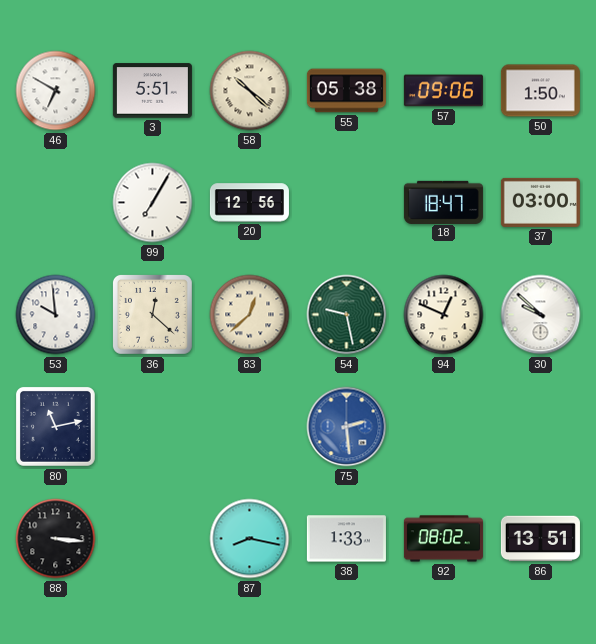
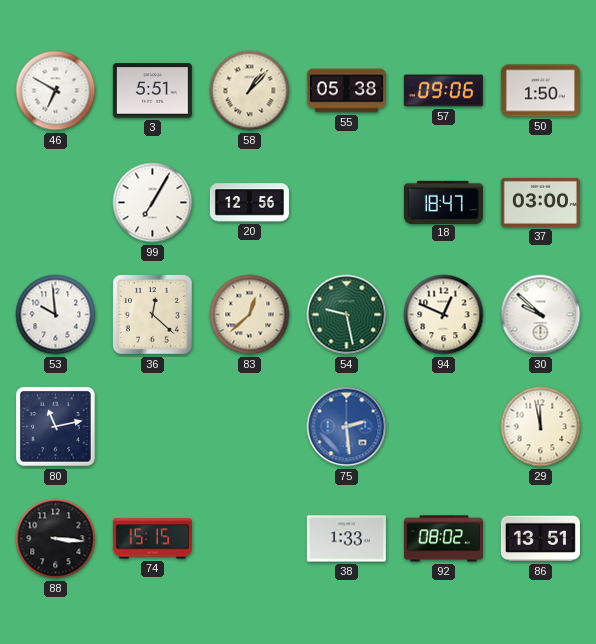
58: 10:22 -> 1:07 (250, 91)
29: none -> 11:58 (541, 427)
74: none -> 15:15 (152, 539)
87: 8:17 -> none (250, 539)
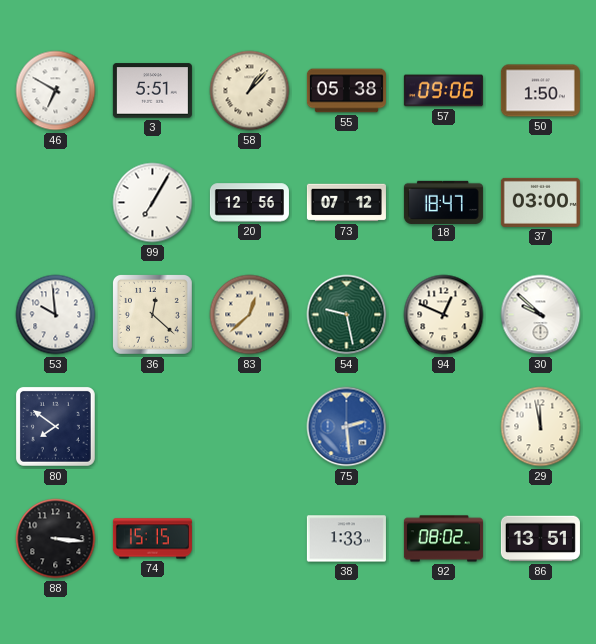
73: none -> 07:12 (346, 203)
80: 11:13 -> 7:51 (55, 426)
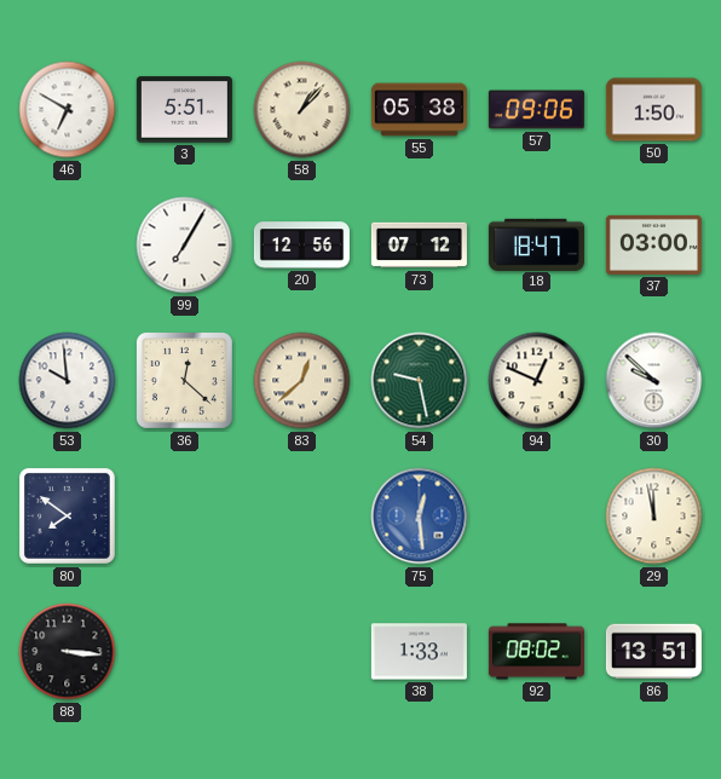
75: 2:29 -> 12:29 (420, 517)
74: 15:15 -> none (152, 539)
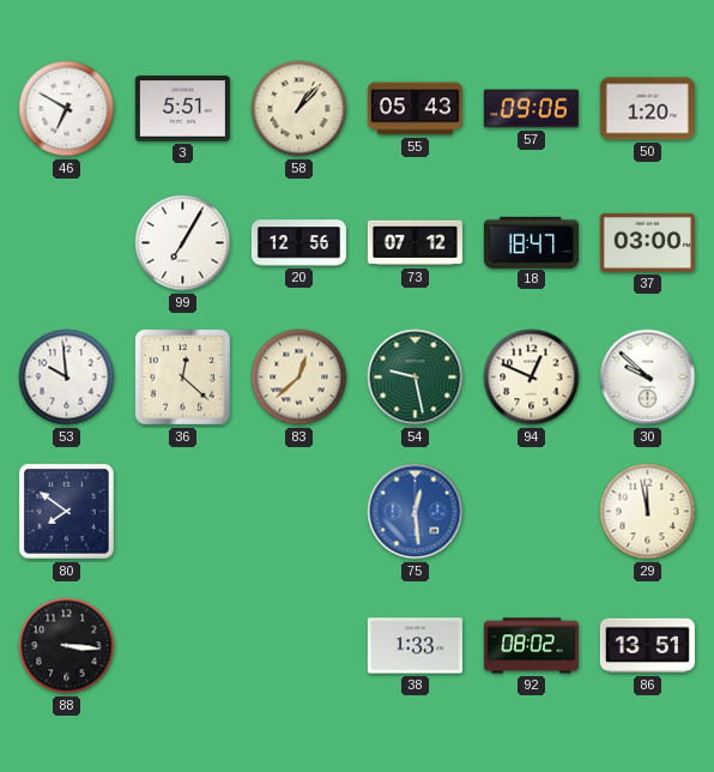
55: 05:38 -> 05:43 (415, 109)
50: 1:50 -> 1:20 (647, 109)
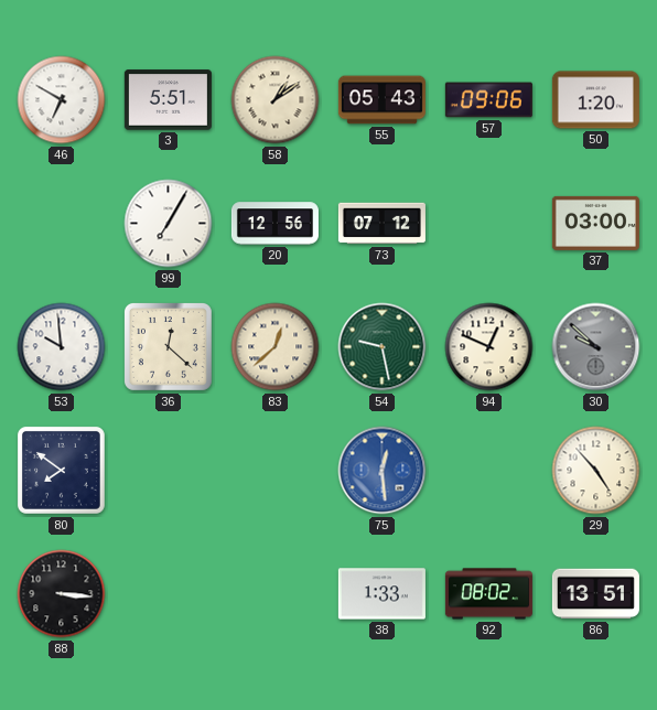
58: 1:07 -> 1:09 (276, 100)
18: 18:47 -> none (531, 242)
30 dial: white -> grey (596, 347)
29: 11:58 -> 4:53 (596, 471)
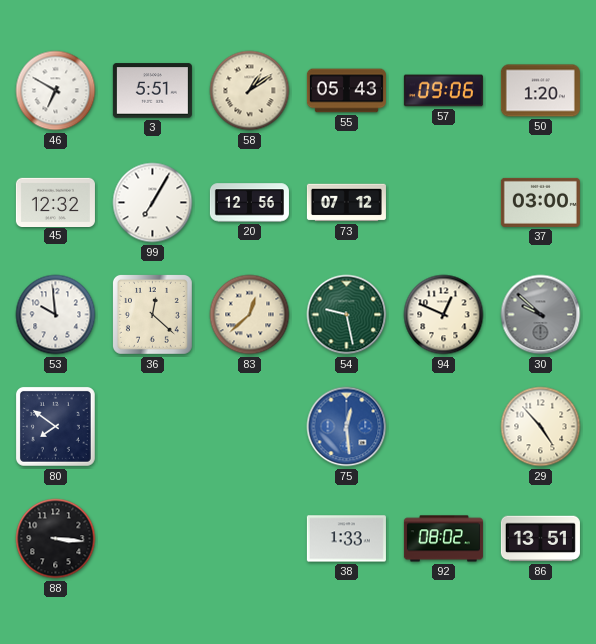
45: none -> 12:32 (55, 202)
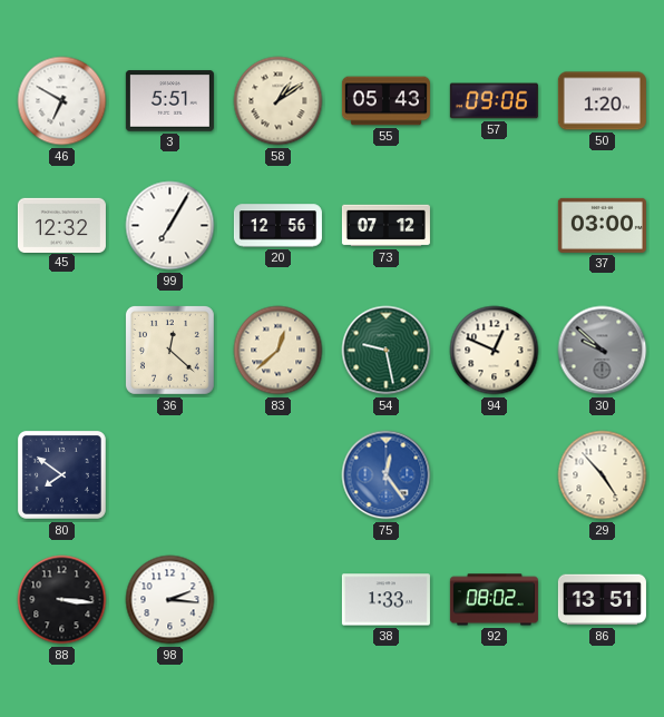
53: 9:59 -> none (56, 315)
75: 12:29 -> 12:24 (387, 475)
98: none -> 2:16 (170, 600)
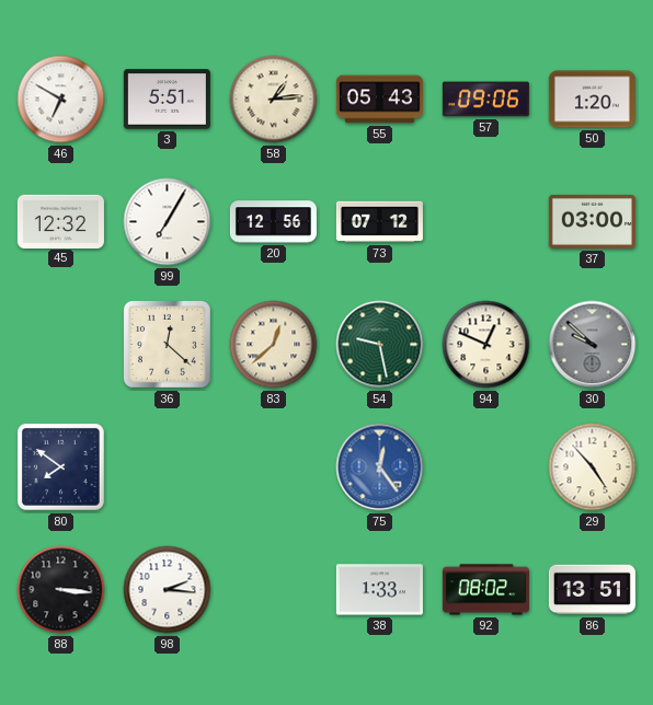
58: 1:09 -> 1:14 (274, 100)
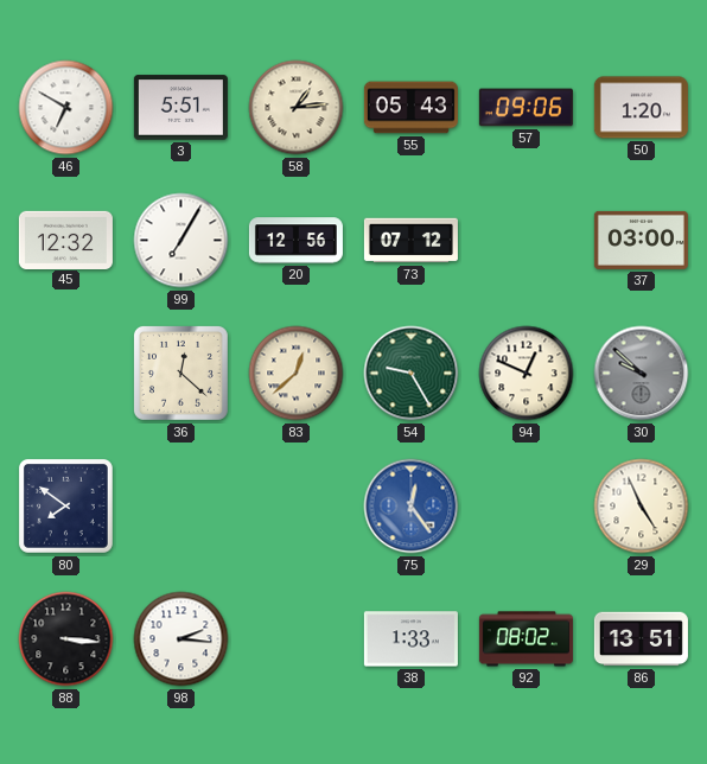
54: 9:28 -> 9:25 (412, 374)
29: 4:53 -> 4:56 (642, 507)
